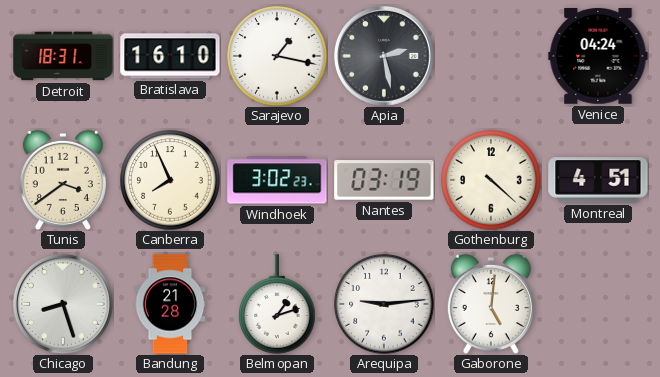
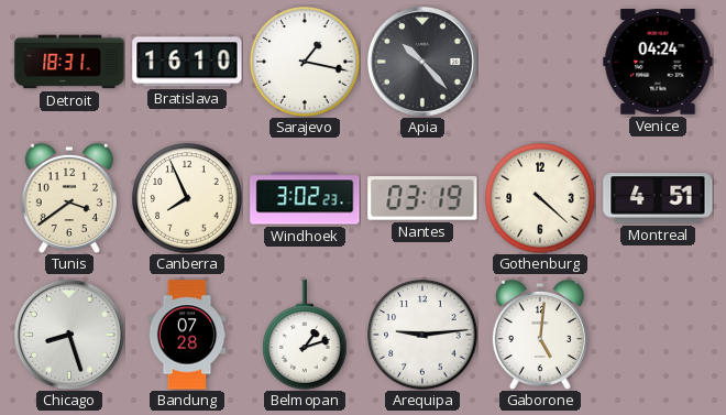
Apia: 2:28 -> 10:23 (422, 62)
Bandung: 21:28 -> 07:28 (187, 335)
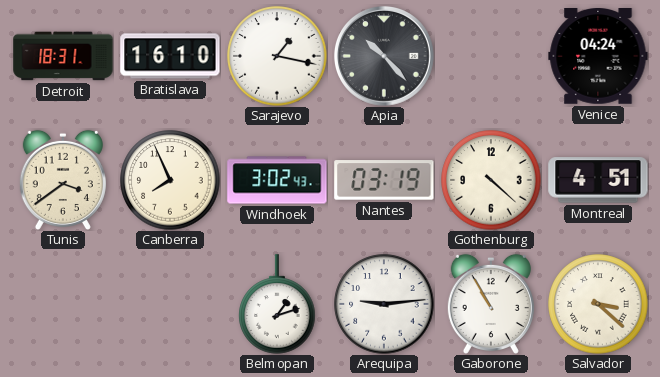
Windhoek: 3:02:23 -> 3:02:43 (277, 180)
Chicago: 8:27 -> none (69, 335)
Bandung: 07:28 -> none (187, 335)
Gaborone: 5:01 -> 10:55 (491, 303)
Salvador: none -> 3:22 (598, 304)
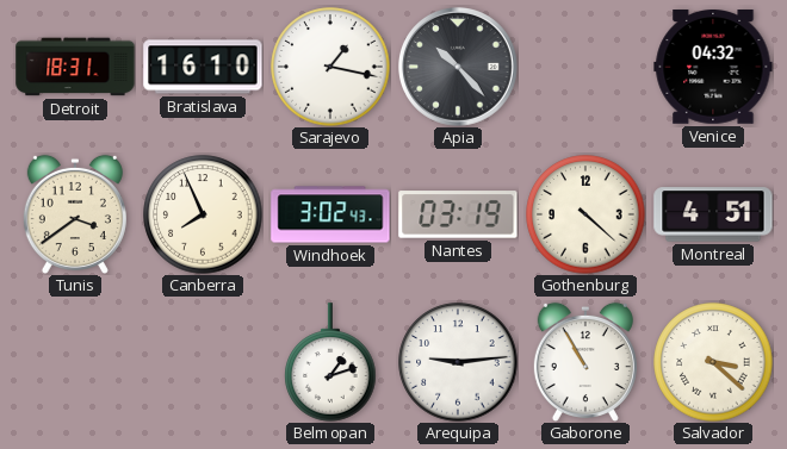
Venice: 04:24 -> 04:32 (713, 68)
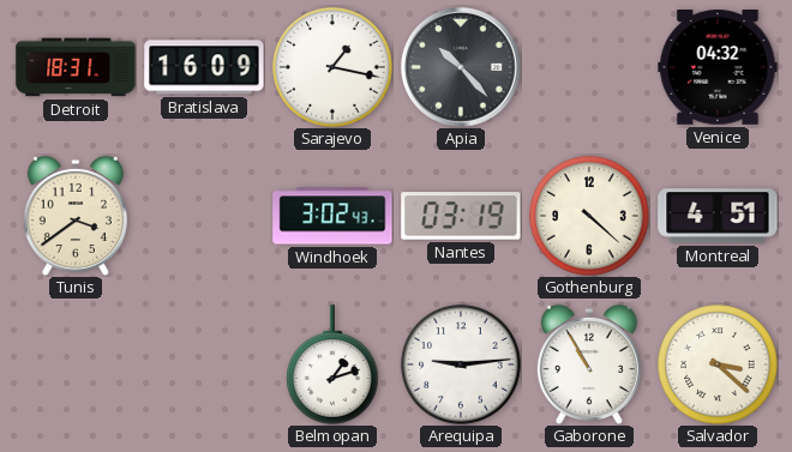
Bratislava: 16:10 -> 16:09 (204, 67)
Canberra: 7:56 -> none (203, 214)
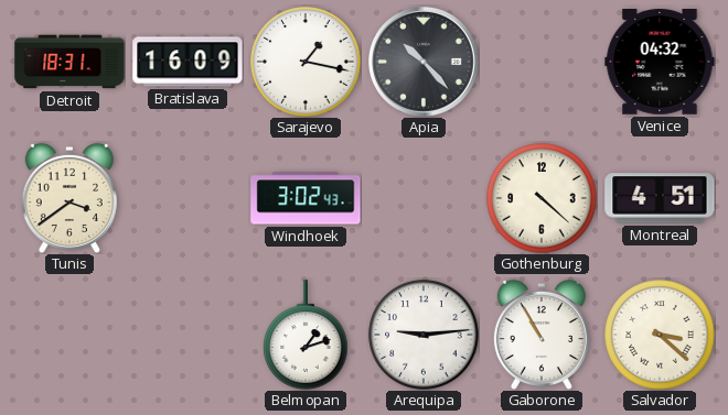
Nantes: 03:19 -> none (461, 216)
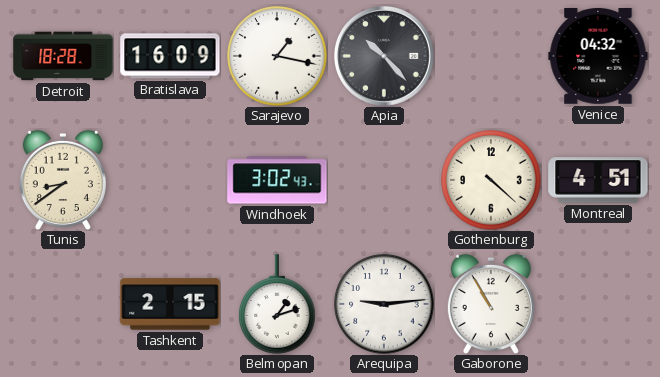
Detroit: 18:31 -> 18:28 (63, 56)
Tunis: 3:39 -> 8:39 (63, 179)
Tashkent: none -> 2:15 (170, 304)
Salvador: 3:22 -> none (660, 335)
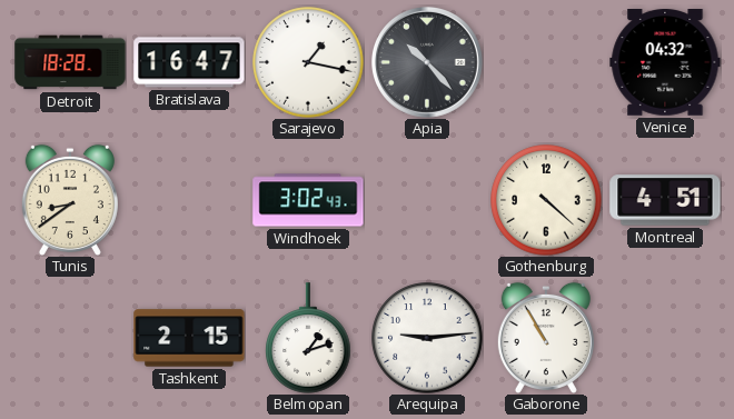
Bratislava: 16:09 -> 16:47 (189, 62)
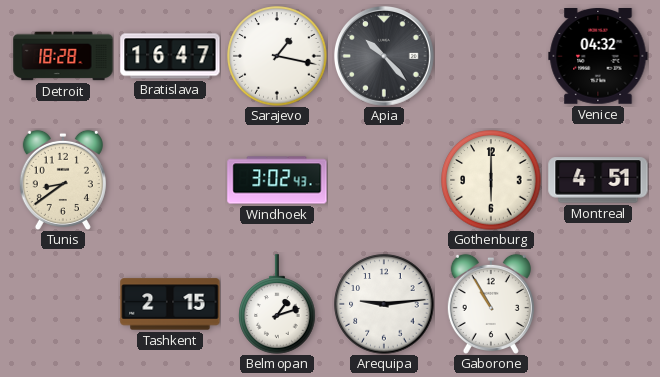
Gothenburg: 4:22 -> 6:00 (491, 180)
